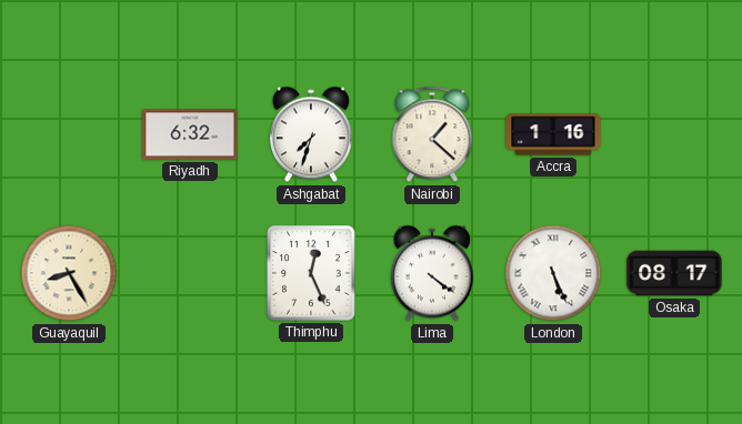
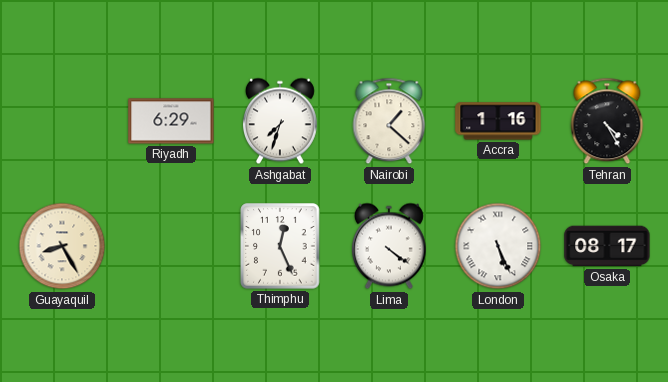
Riyadh: 6:32 -> 6:29 (171, 121)
Tehran: none -> 4:25 (607, 121)
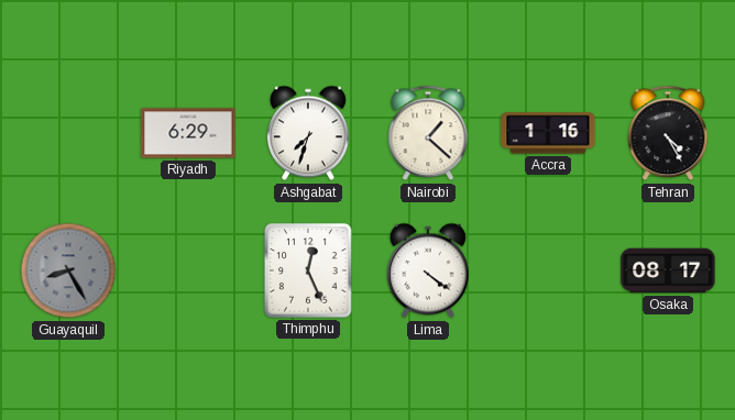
Guayaquil dial: cream -> grey (68, 270)
London: 5:26 -> none (498, 246)
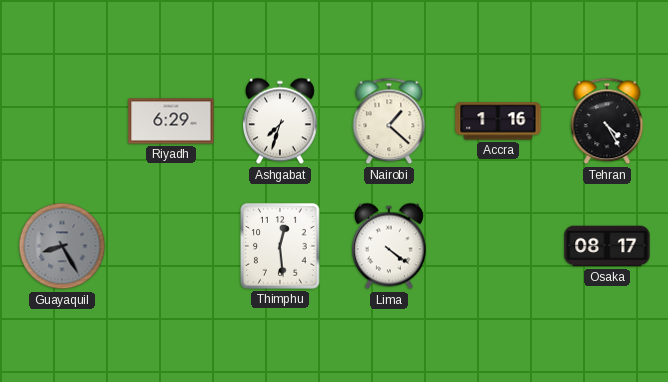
Thimphu: 12:26 -> 12:29 (280, 246)
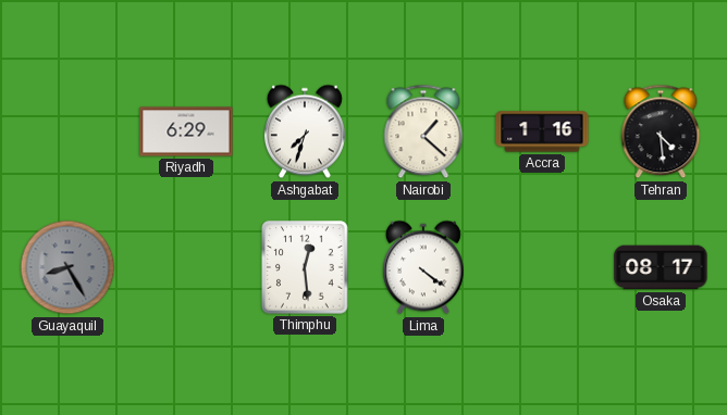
Tehran: 4:25 -> 4:29 (661, 131)
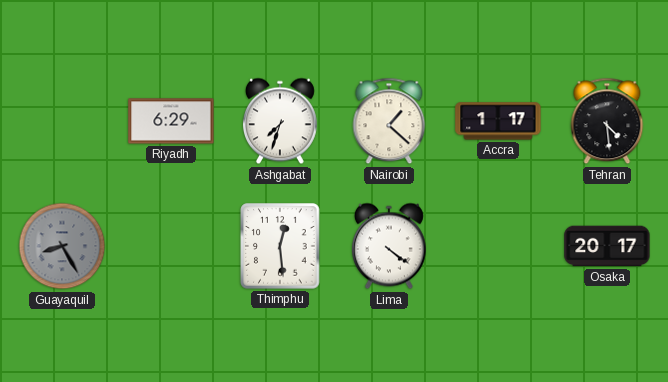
Accra: 1:16 -> 1:17 (498, 121)
Osaka: 08:17 -> 20:17 (607, 246)
